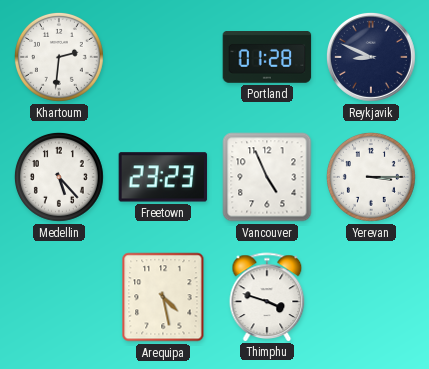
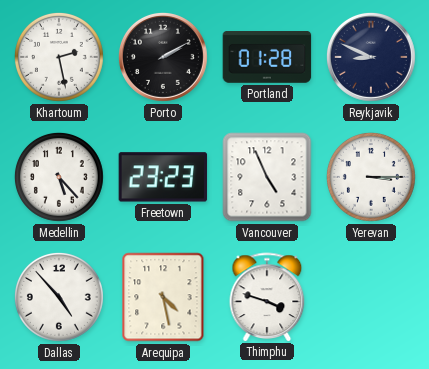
Khartoum: 2:31 -> 2:28 (59, 57)
Porto: none -> 2:10 (163, 57)
Dallas: none -> 4:53 (59, 297)
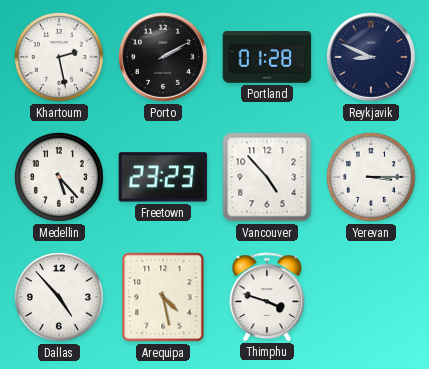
Vancouver: 4:56 -> 4:53 (267, 177)
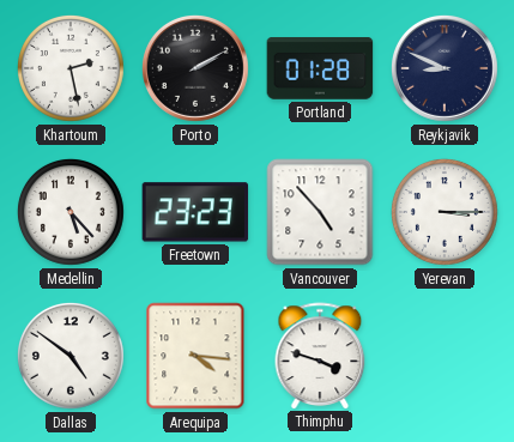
Dallas: 4:53 -> 4:51 (71, 356)
Arequipa: 4:28 -> 4:16 (195, 356)
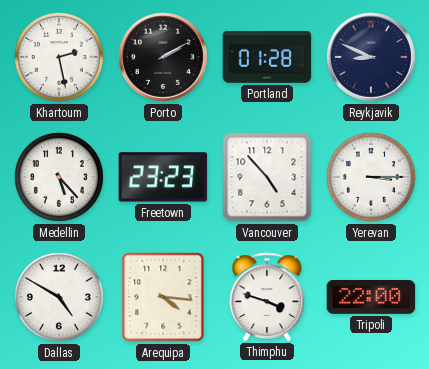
Dallas: 4:51 -> 4:50 (59, 297)
Tripoli: none -> 22:00 (371, 297)
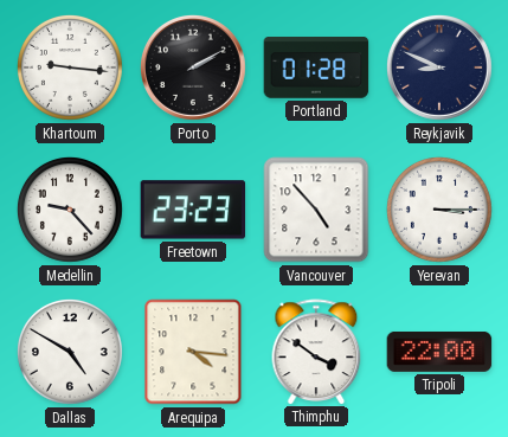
Khartoum: 2:28 -> 9:16 (70, 68)
Medellin: 5:23 -> 9:23 (70, 210)
Thimphu: 3:48 -> 3:51 (316, 352)
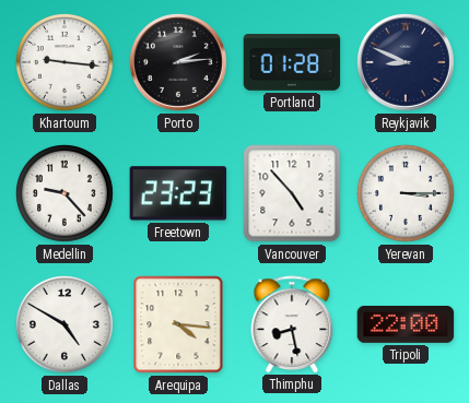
Porto: 2:10 -> 2:14 (178, 62)
Thimphu: 3:51 -> 8:28 (292, 324)
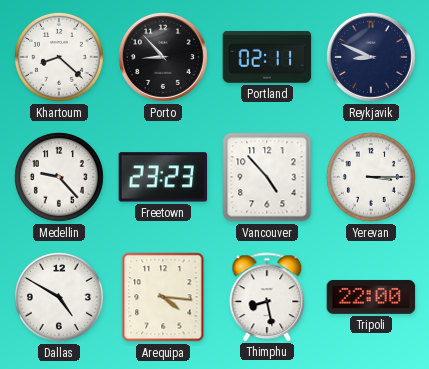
Khartoum: 9:16 -> 8:22 (59, 57)
Porto: 2:14 -> 8:53 (163, 57)
Portland: 01:28 -> 02:11 (267, 58)
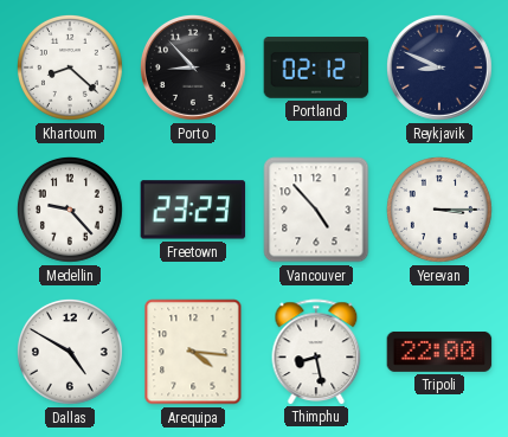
Portland: 02:11 -> 02:12 (316, 69)
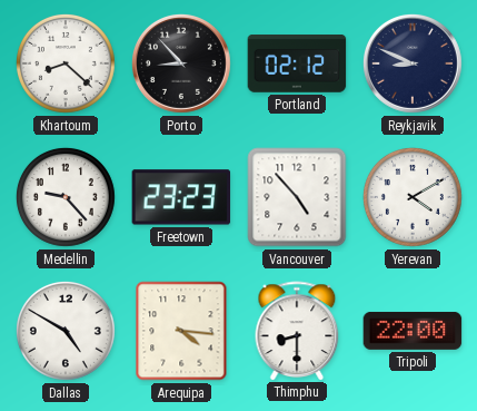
Yerevan: 3:15 -> 4:10 (413, 197)
Thimphu: 8:28 -> 8:30 (297, 331)
